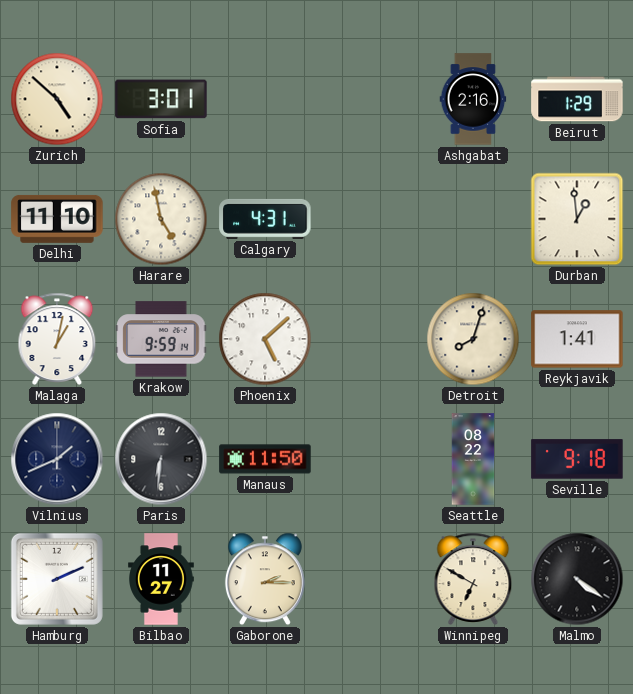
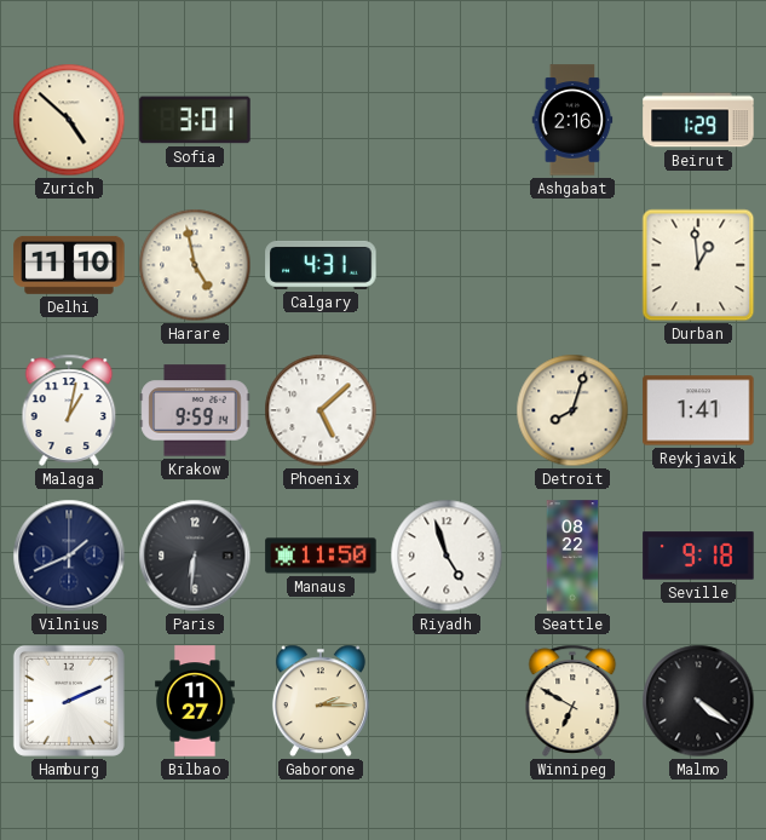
Riyadh: none -> 4:57 (447, 556)
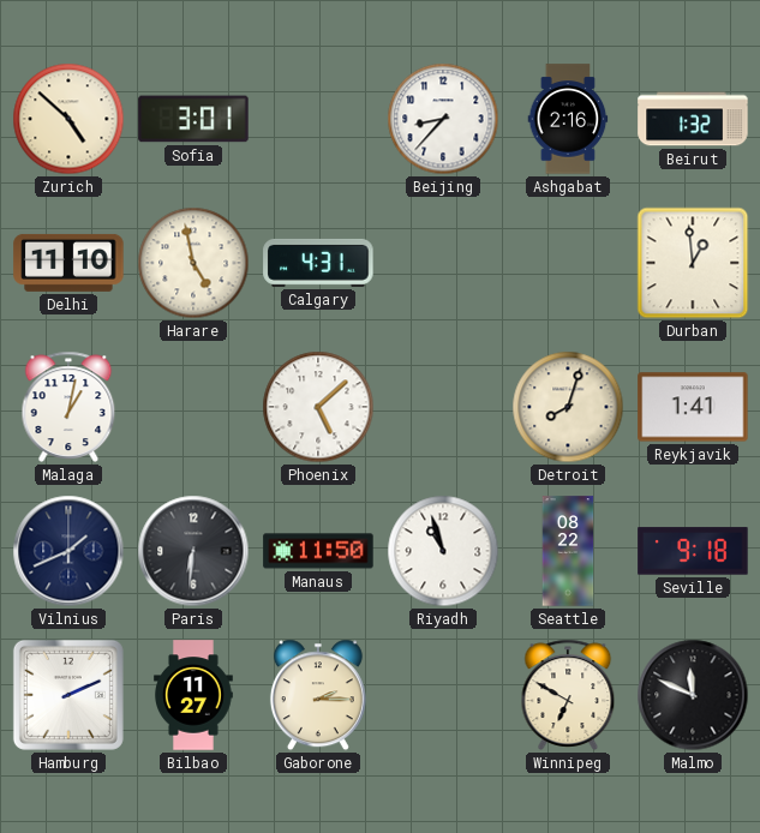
Beijing: none -> 8:37 (443, 119)
Beirut: 1:29 -> 1:32 (693, 119)
Krakow: 9:59 -> none (195, 410)
Riyadh: 4:57 -> 10:57 (443, 551)
Malmo: 4:21 -> 11:49 (693, 695)
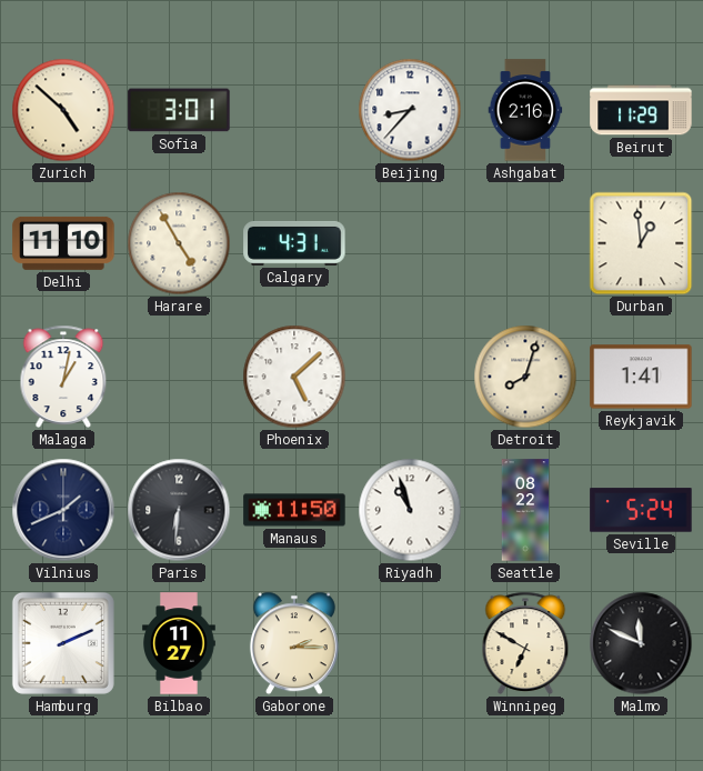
Beirut: 1:32 -> 11:29 (641, 110)
Harare: 4:58 -> 4:55 (179, 243)
Seville: 9:18 -> 5:24 (641, 510)
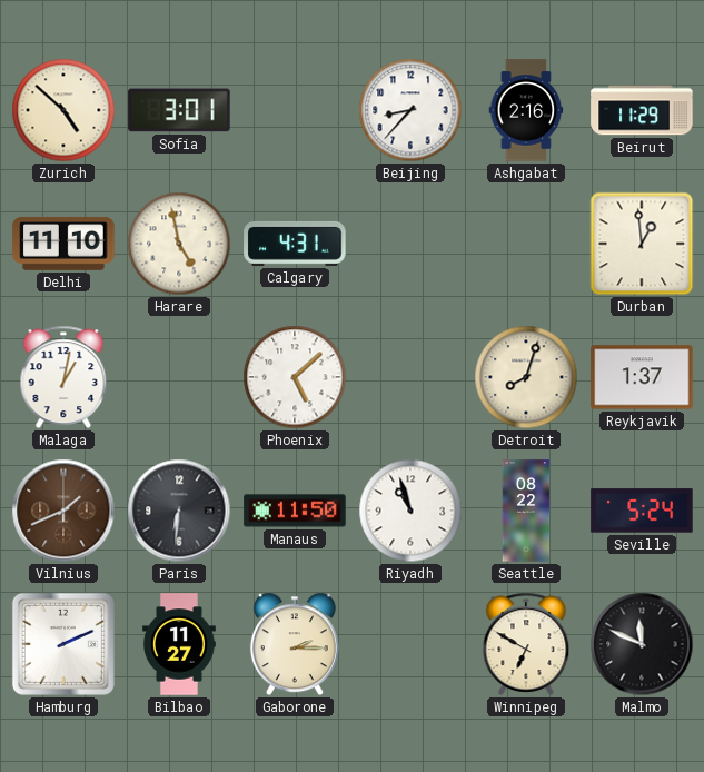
Harare: 4:55 -> 4:58 (179, 244)
Reykjavik: 1:41 -> 1:37 (642, 377)
Vilnius dial: navy -> brown (63, 511)
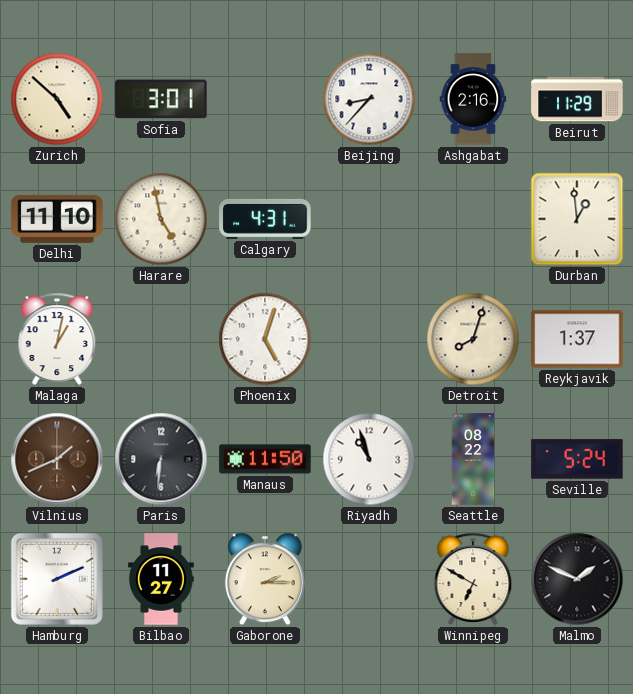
Phoenix: 5:08 -> 5:03 (265, 339)
Malmo: 11:49 -> 1:49 (577, 579)
